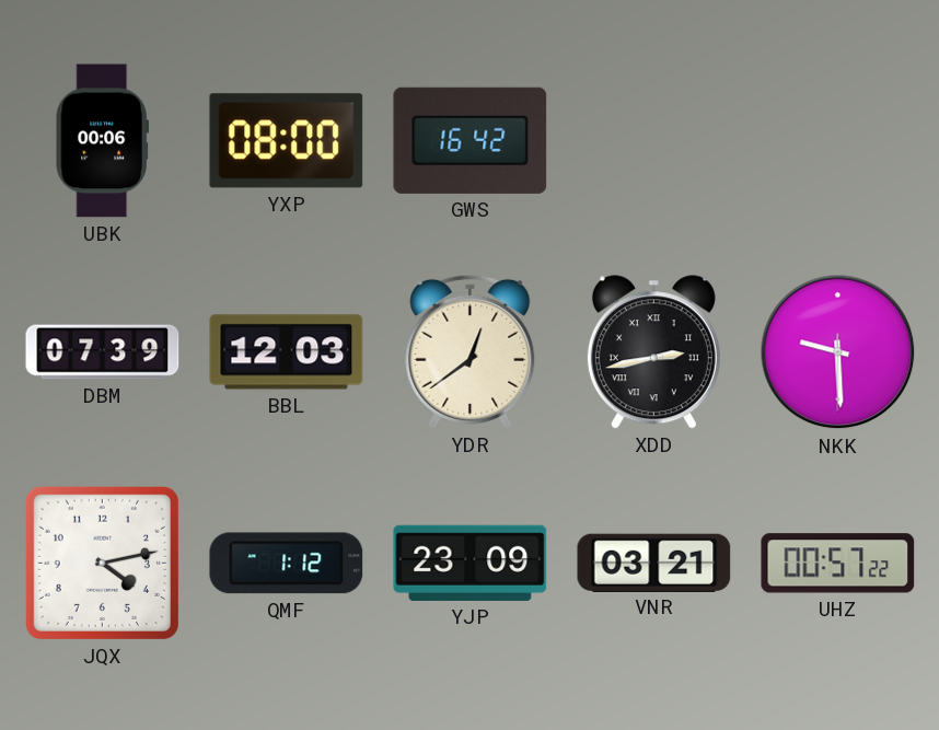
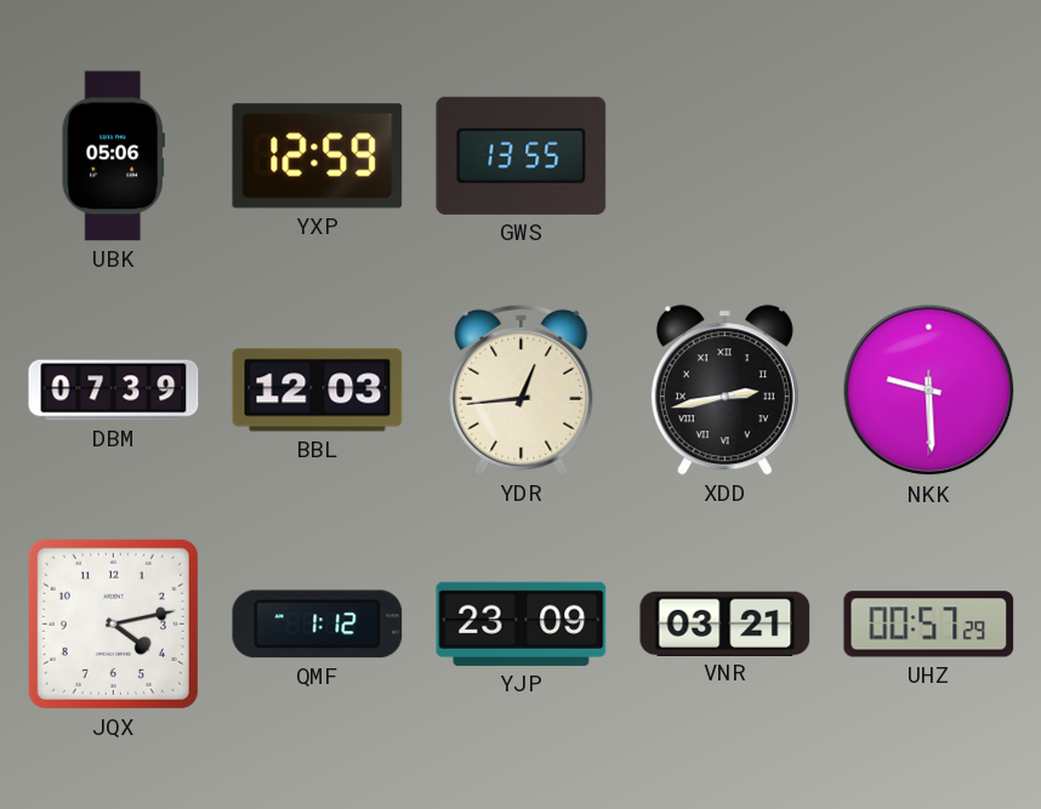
UBK: 00:06 -> 05:06 (113, 156)
YXP: 08:00 -> 12:59 (318, 156)
GWS: 16:42 -> 13:55 (522, 155)
YDR: 12:39 -> 12:44 (522, 389)
UHZ: 00:57:22 -> 00:57:29 (929, 625)
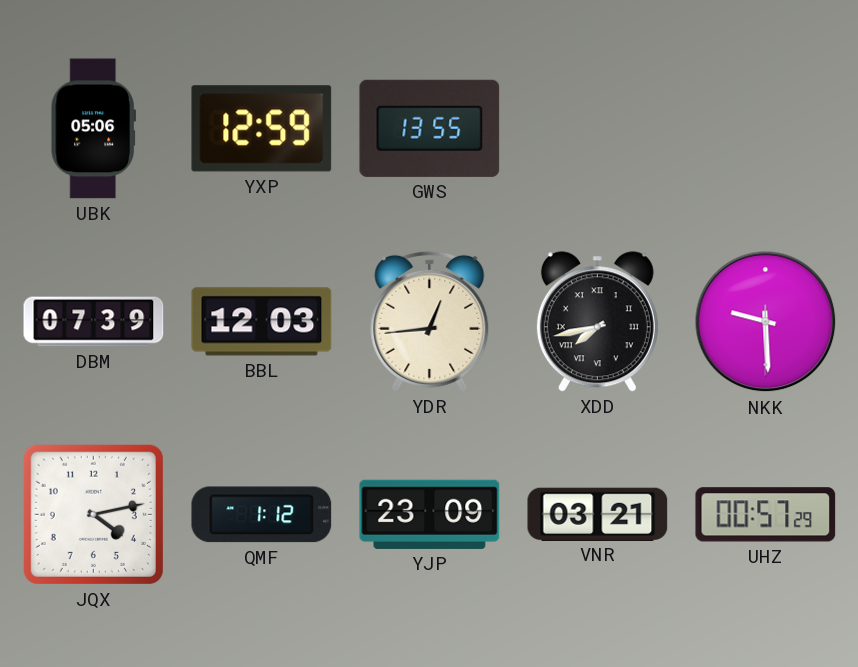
XDD: 2:43 -> 7:43 (597, 322)
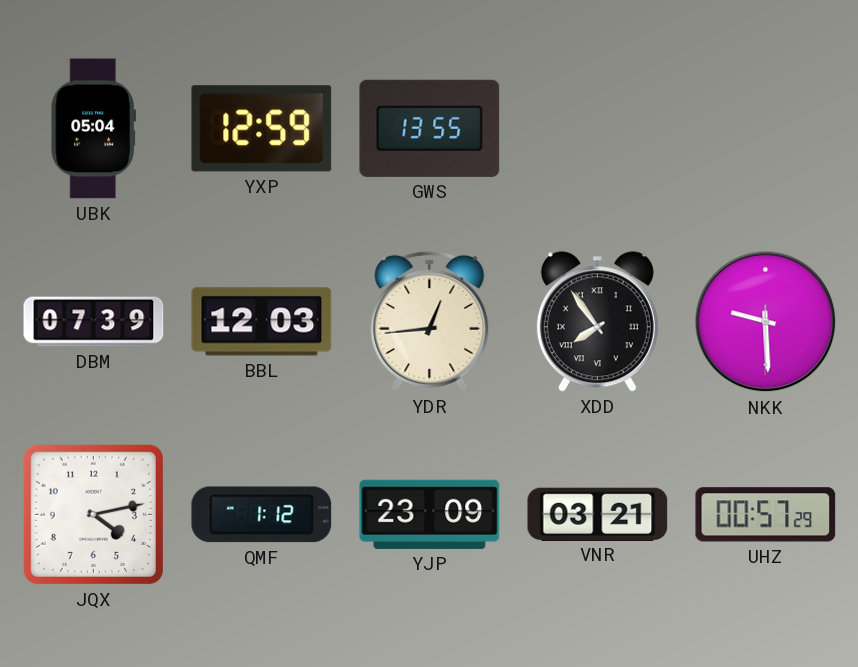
UBK: 05:06 -> 05:04 (93, 129)
XDD: 7:43 -> 7:54 (597, 322)
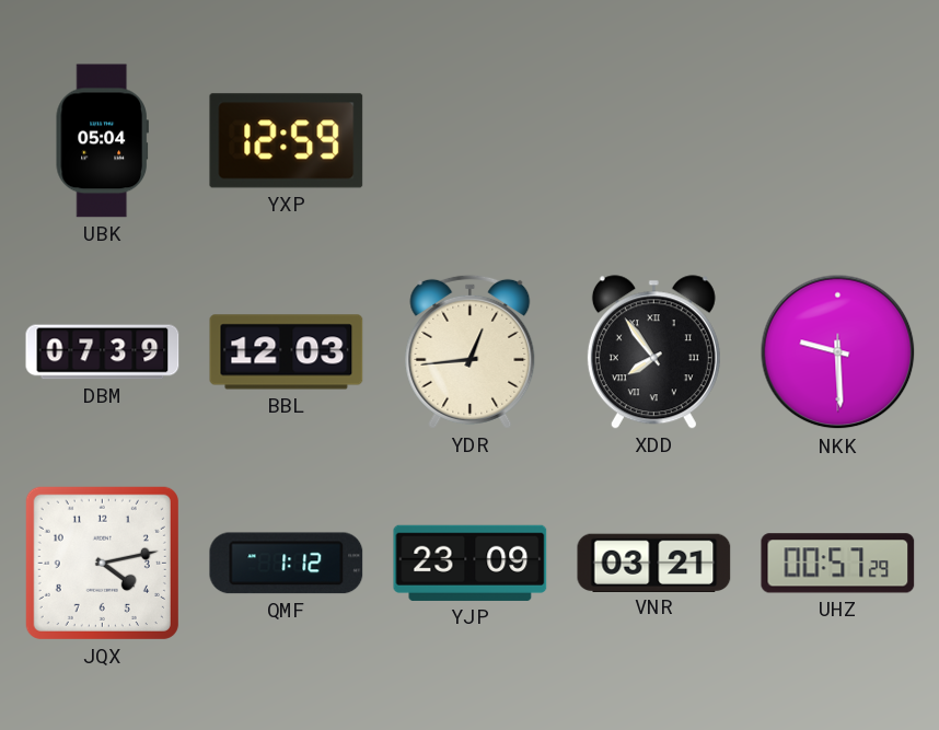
GWS: 13:55 -> none (430, 128)
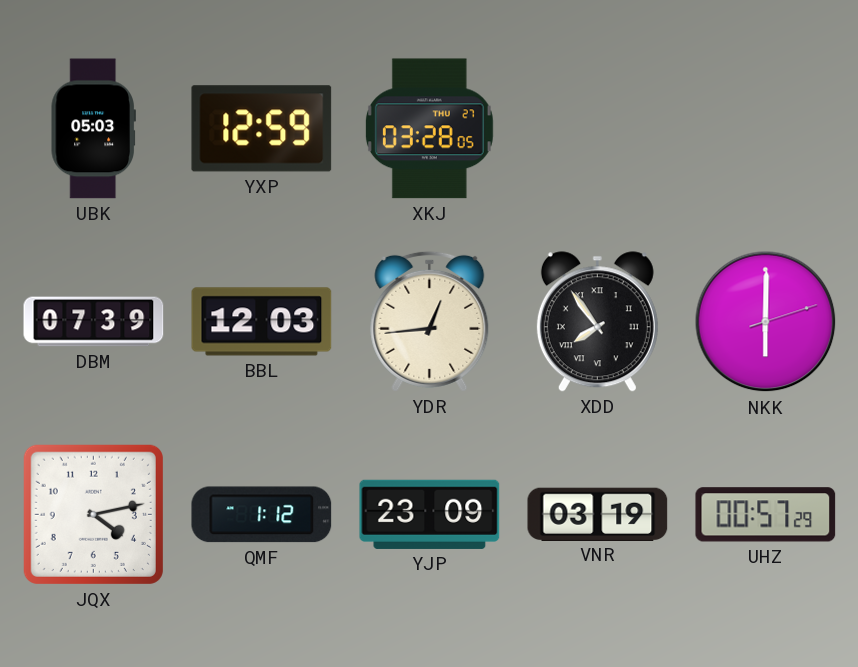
UBK: 05:04 -> 05:03 (93, 129)
XKJ: none -> 03:28 (429, 129)
NKK: 9:29 -> 6:00 (766, 322)
VNR: 03:21 -> 03:19 (598, 514)
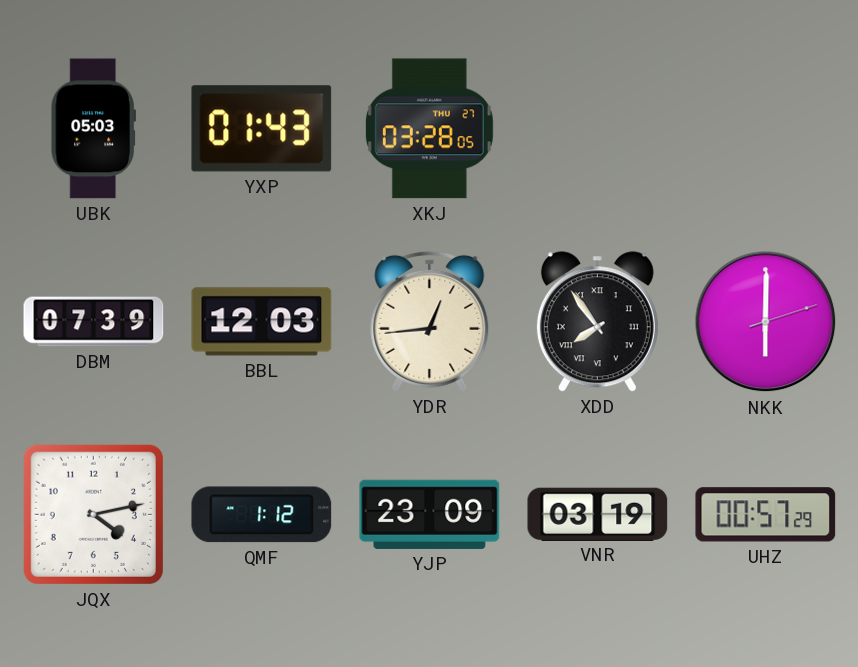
YXP: 12:59 -> 01:43 (262, 129)
